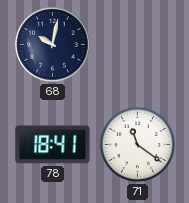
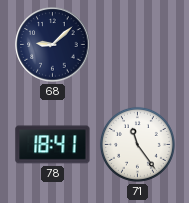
68: 10:02 -> 9:08 (53, 45)
71: 11:21 -> 11:24 (137, 144)
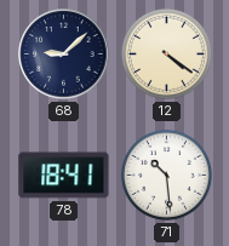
12: none -> 4:21 (166, 53)
71: 11:24 -> 10:29 (166, 175)
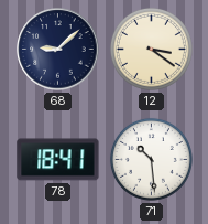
12: 4:21 -> 3:21 (151, 49)
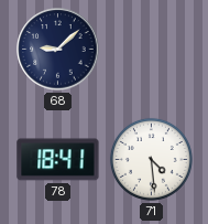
12: 3:21 -> none (151, 49)
71: 10:29 -> 4:29 (151, 159)
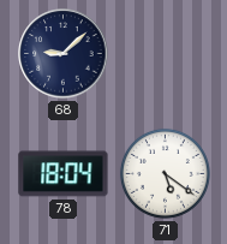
78: 18:41 -> 18:04 (64, 174)
71: 4:29 -> 5:21 (165, 173)
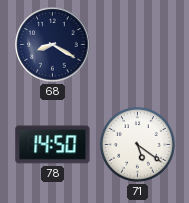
68: 9:08 -> 8:20 (53, 45)
78: 18:04 -> 14:50 (53, 145)
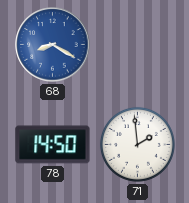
68 dial: navy -> blue (53, 45)
71: 5:21 -> 1:59 (137, 144)
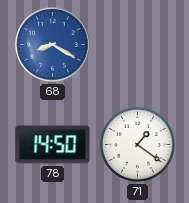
71: 1:59 -> 1:21 (137, 144)
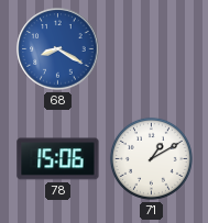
78: 14:50 -> 15:06 (58, 159)
71: 1:21 -> 1:10 (151, 158)
